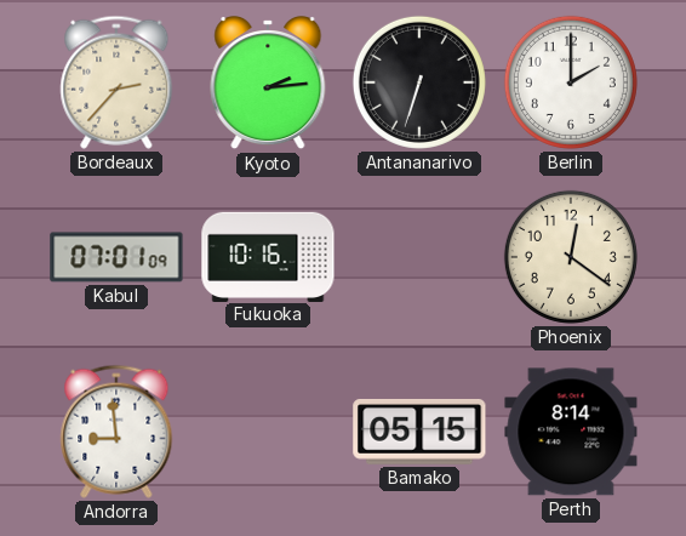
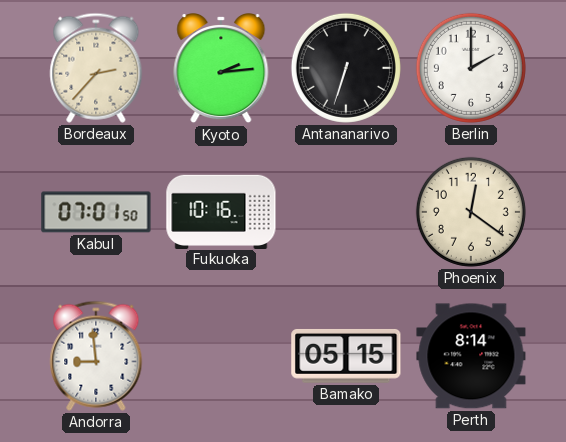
Kabul: 07:01:09 -> 07:01:50 (96, 212)
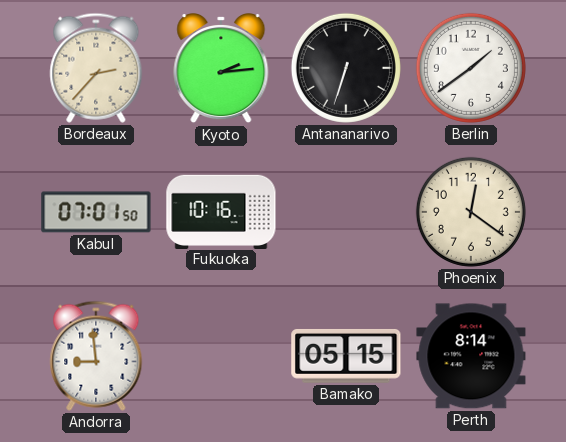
Berlin: 2:00 -> 1:39 (471, 68)
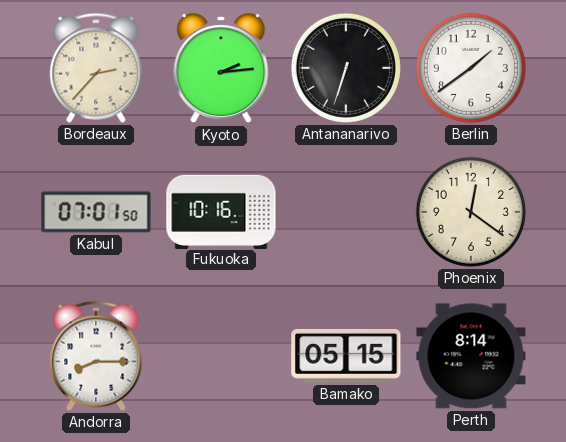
Andorra: 8:59 -> 8:15 (96, 356)
